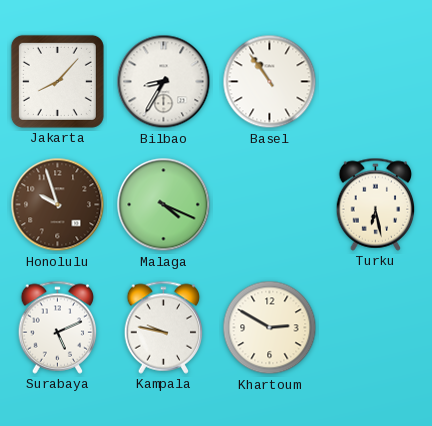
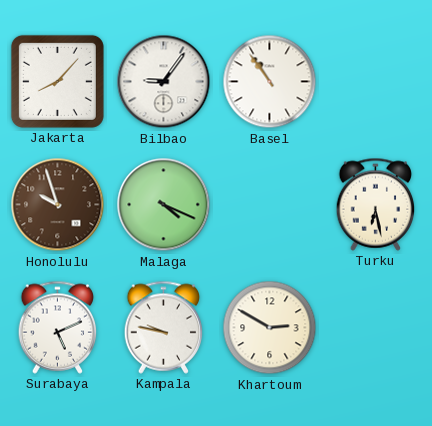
Bilbao: 8:35 -> 9:06 (164, 82)
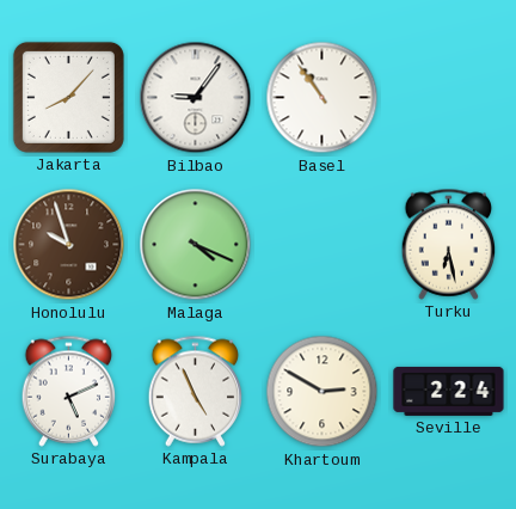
Kampala: 9:47 -> 4:56 (196, 391)
Seville: none -> 2:24 (449, 391)
